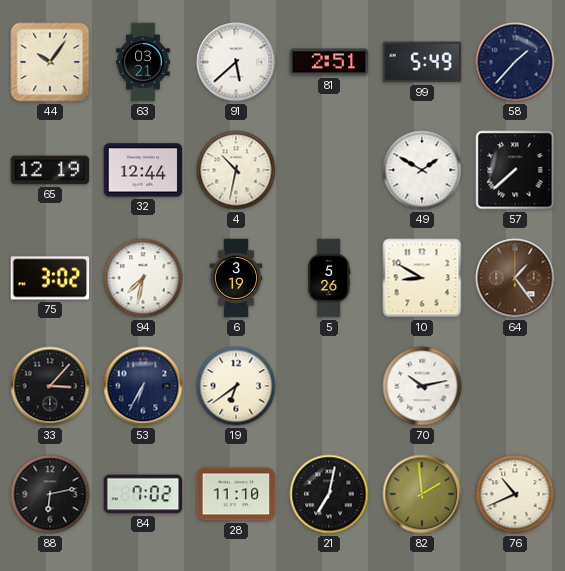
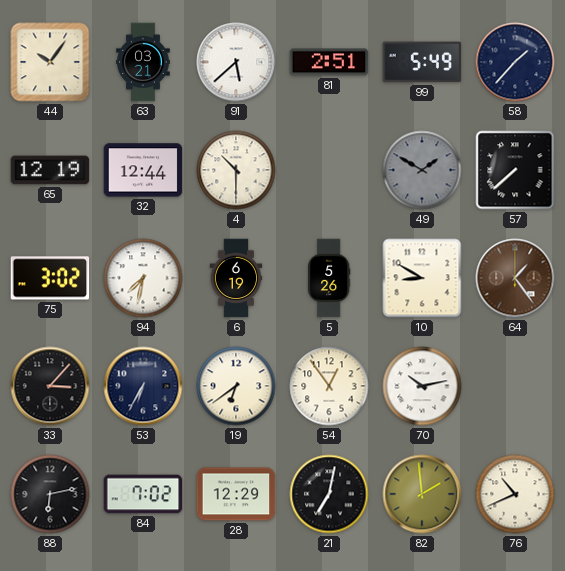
4: 10:32 -> 10:30 (236, 170)
49 dial: white -> grey (422, 170)
6: 3:19 -> 6:19 (236, 278)
54: none -> 12:54 (329, 386)
28: 11:10 -> 12:29 (236, 494)
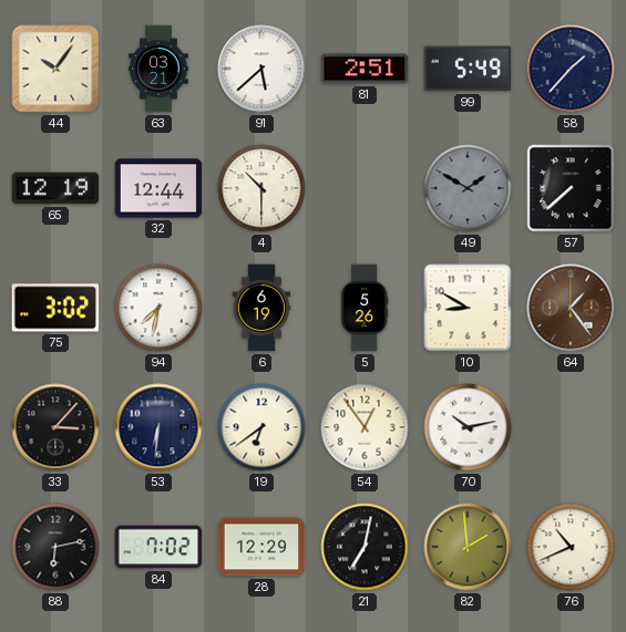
53: 6:35 -> 6:31 (158, 427)
